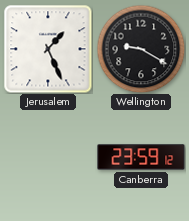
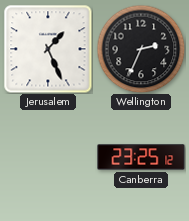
Wellington: 9:20 -> 2:34 (141, 49)
Canberra: 23:59 -> 23:25 (141, 157)
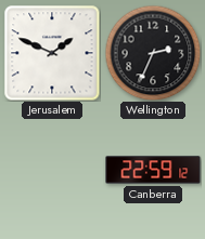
Jerusalem: 1:26 -> 1:49 (52, 53)
Canberra: 23:25 -> 22:59 (153, 170)
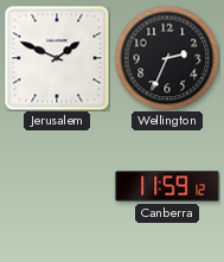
Canberra: 22:59 -> 11:59 (167, 186)
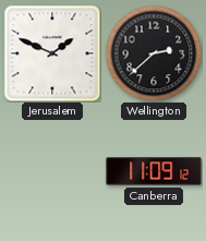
Wellington: 2:34 -> 2:38 (154, 53)
Canberra: 11:59 -> 11:09 (154, 171)
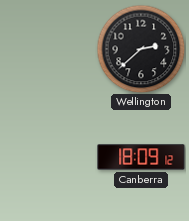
Jerusalem: 1:49 -> none (52, 53)
Canberra: 11:09 -> 18:09 (141, 157)
